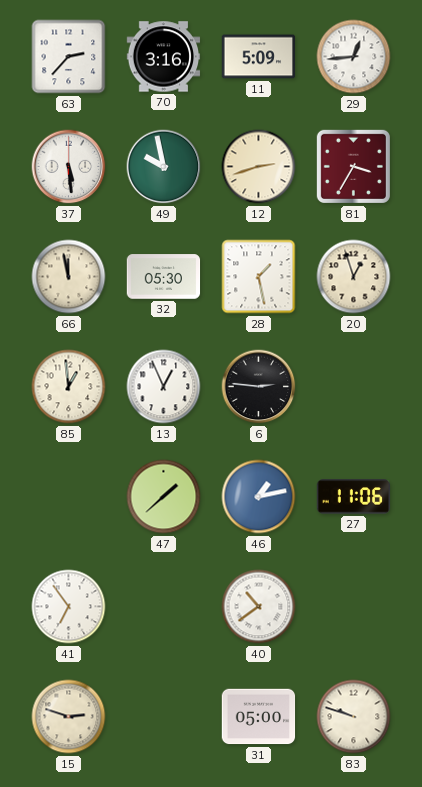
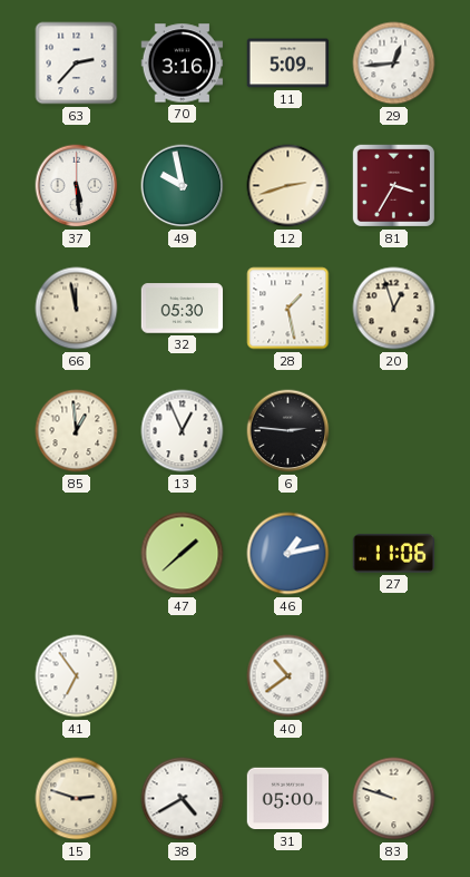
38: none -> 4:40 (183, 799)
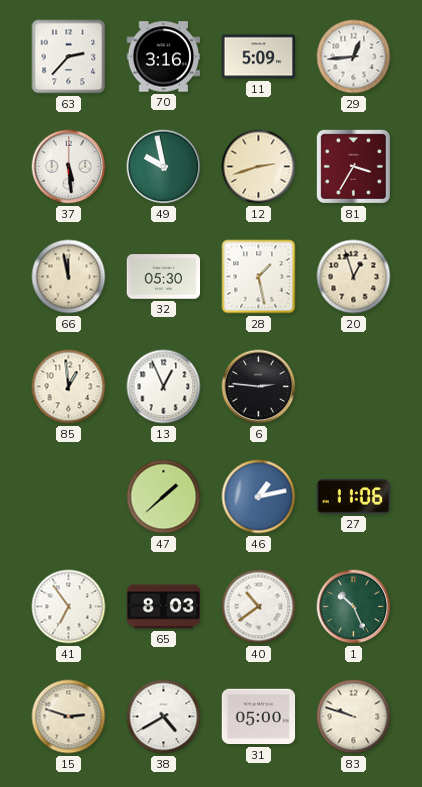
65: none -> 8:03 (164, 607)
1: none -> 10:26 (354, 607)
